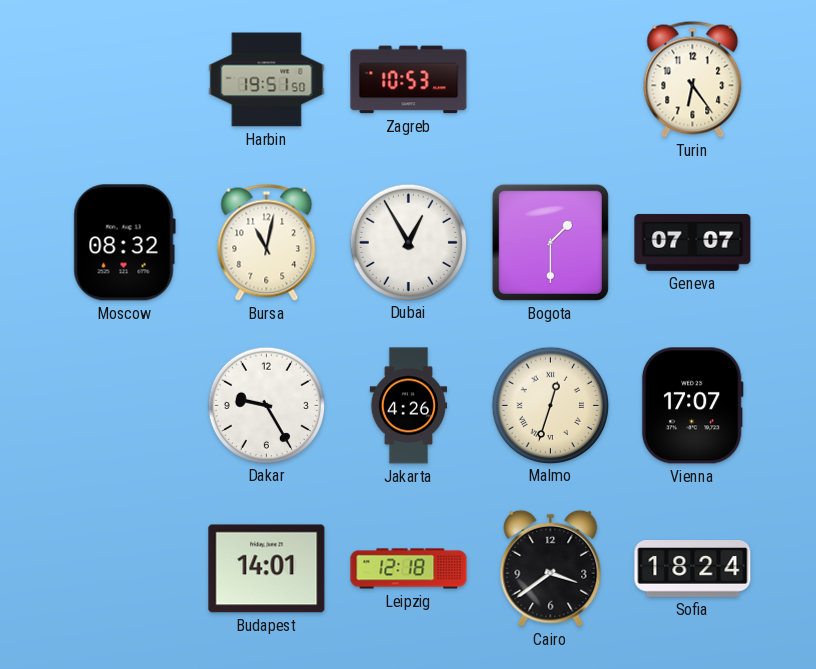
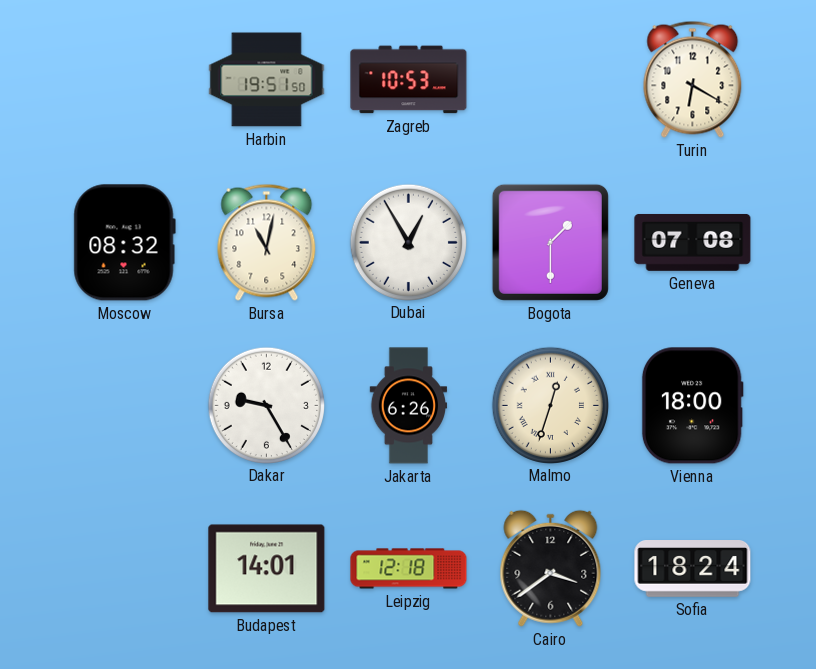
Turin: 6:24 -> 6:20 (693, 79)
Geneva: 07:07 -> 07:08 (693, 242)
Jakarta: 4:26 -> 6:26 (409, 406)
Vienna: 17:07 -> 18:00 (692, 406)
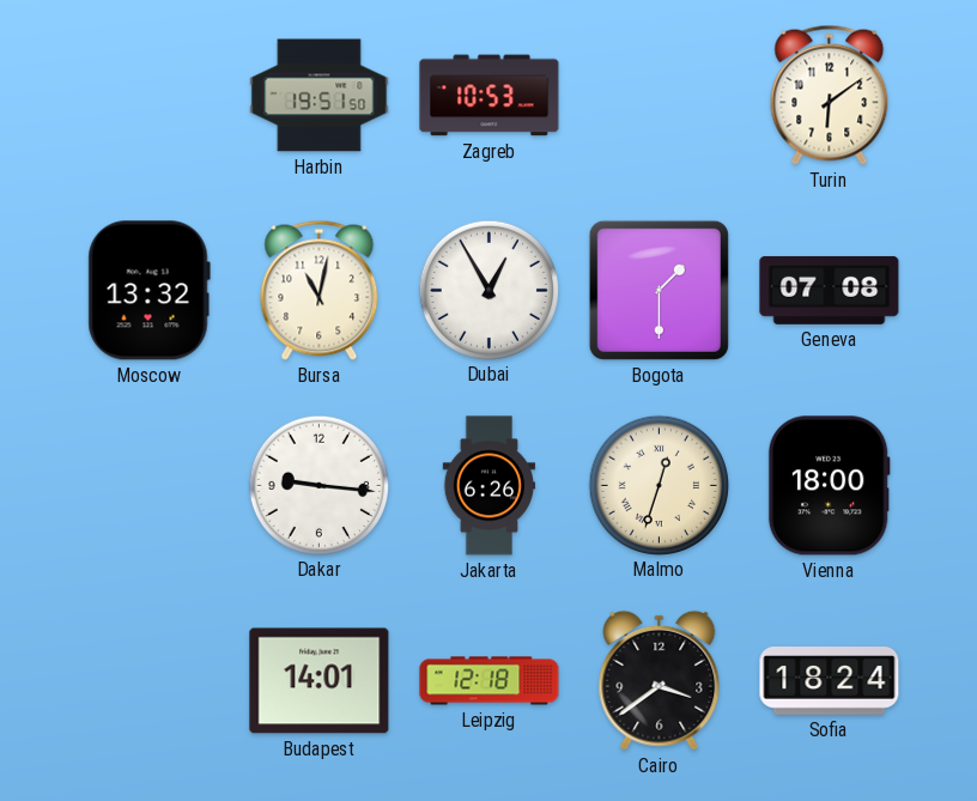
Turin: 6:20 -> 6:09 (830, 95)
Moscow: 08:32 -> 13:32 (148, 291)
Dakar: 9:25 -> 9:16 (318, 485)
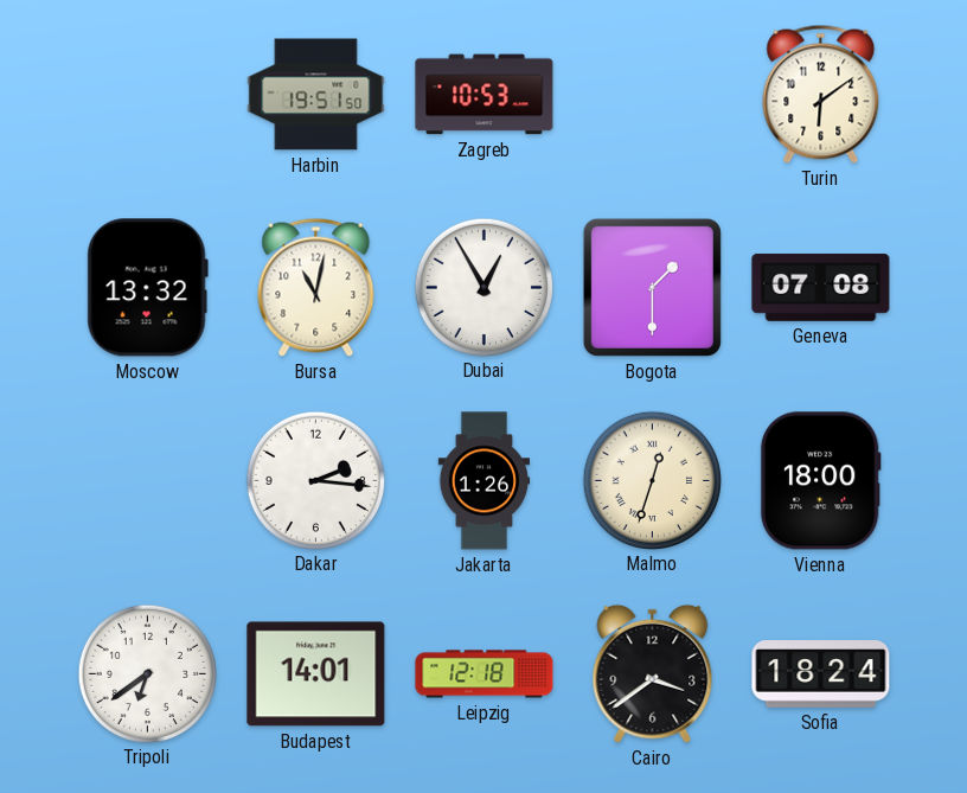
Dakar: 9:16 -> 2:16 (315, 480)
Jakarta: 6:26 -> 1:26 (485, 481)
Tripoli: none -> 6:39 (147, 673)
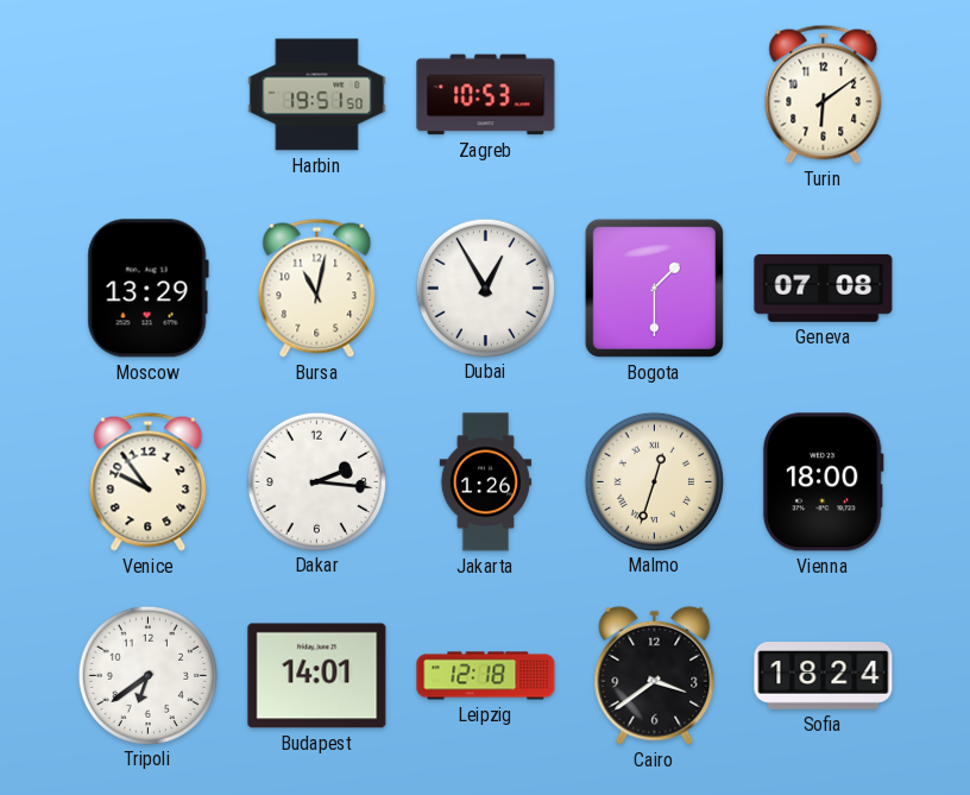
Moscow: 13:32 -> 13:29 (147, 289)
Venice: none -> 9:54 (149, 481)
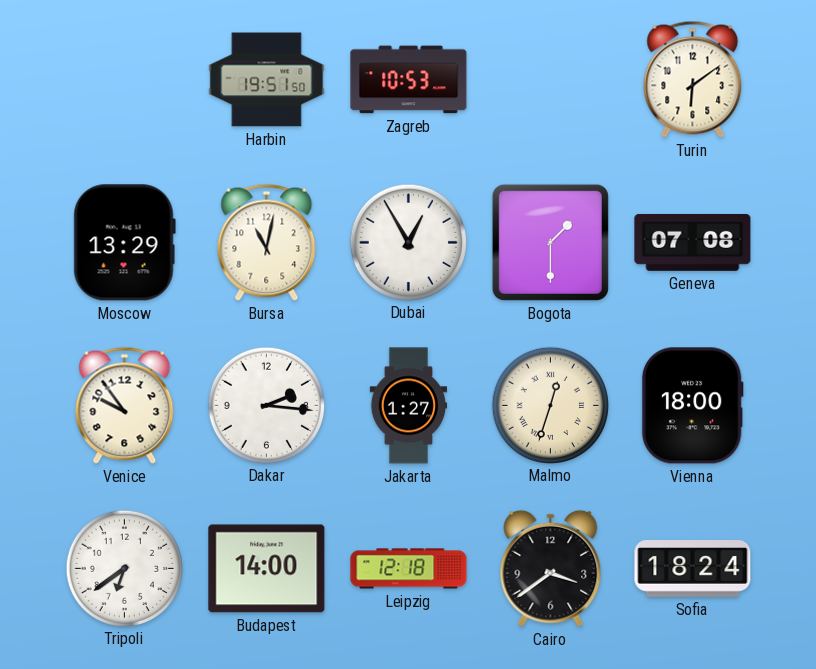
Jakarta: 1:26 -> 1:27 (409, 406)
Budapest: 14:01 -> 14:00 (267, 569)
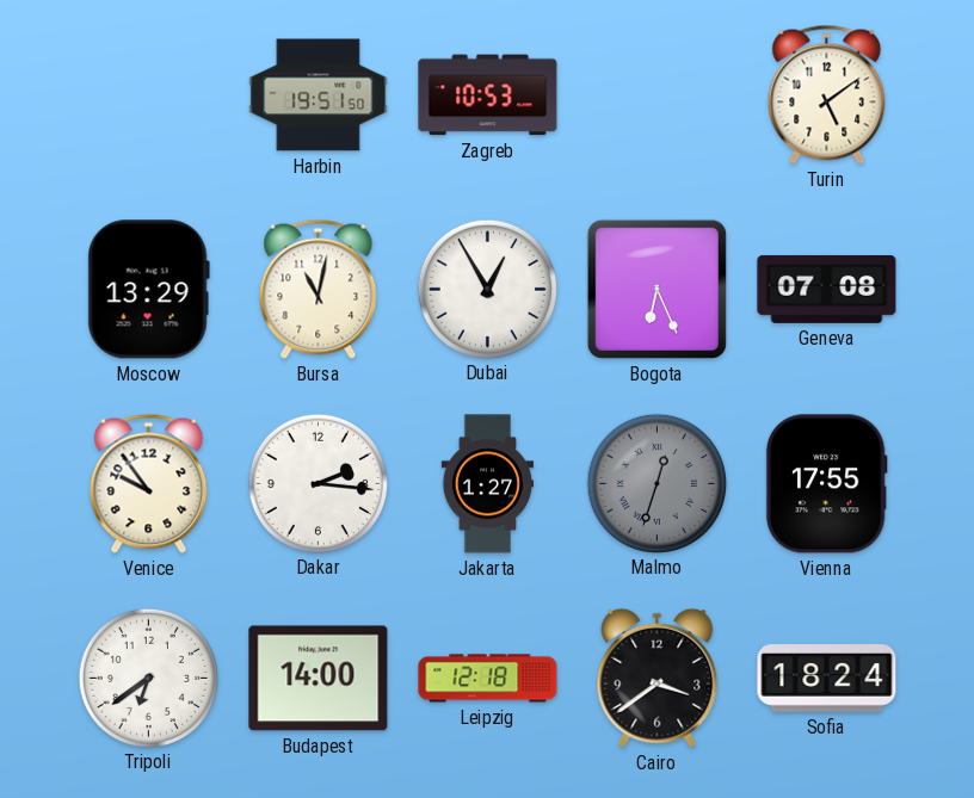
Turin: 6:09 -> 5:09 (827, 94)
Bogota: 1:30 -> 6:26 (656, 289)
Malmo dial: cream -> grey (656, 483)
Vienna: 18:00 -> 17:55 (826, 484)
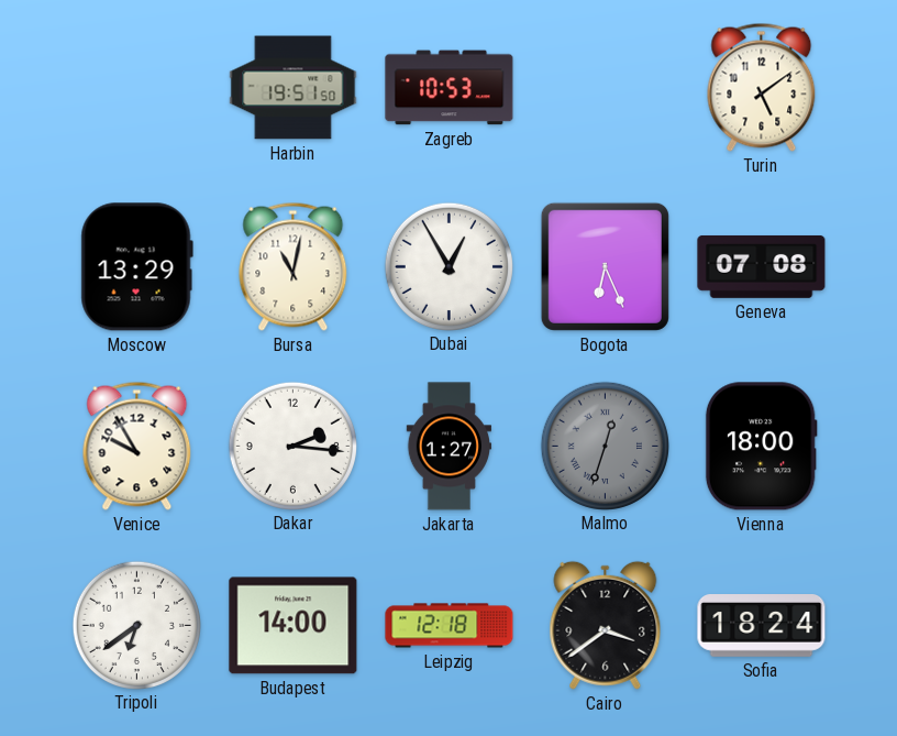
Venice: 9:54 -> 9:55 (137, 446)
Vienna: 17:55 -> 18:00 (761, 447)
